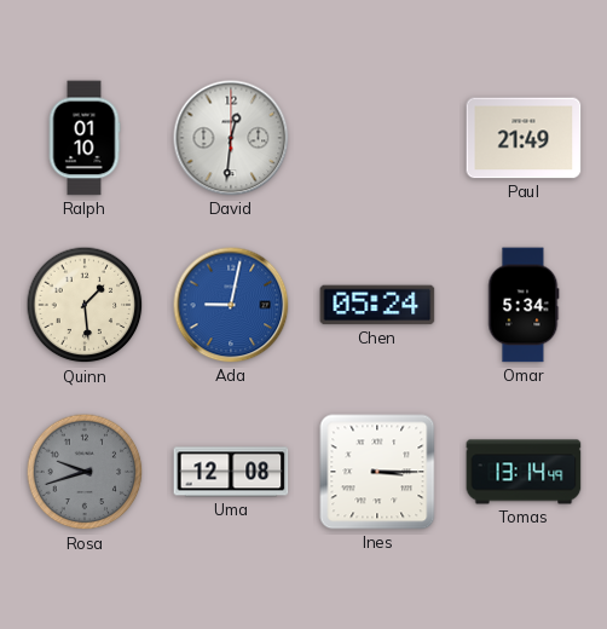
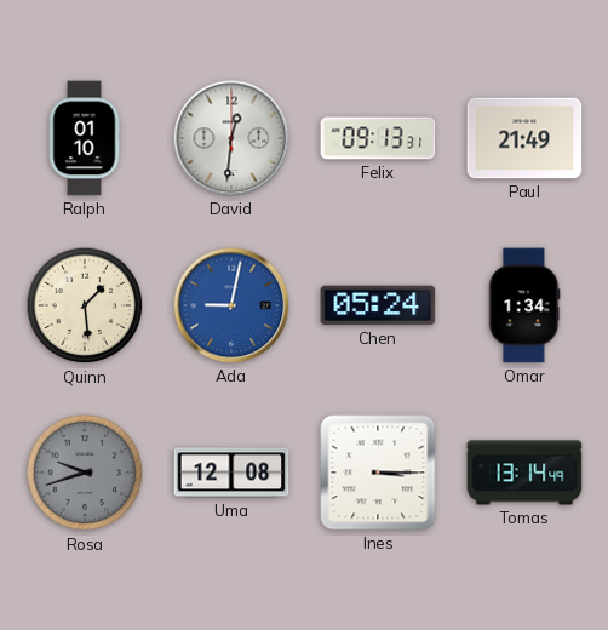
Felix: none -> 09:13 (378, 138)
Omar: 5:34 -> 1:34 (524, 305)
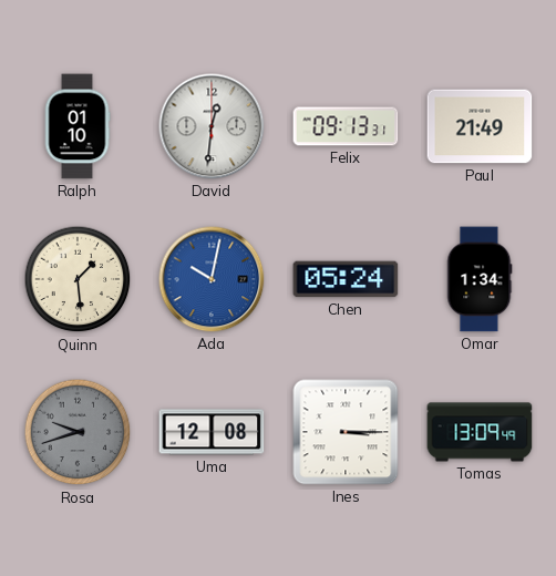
Ada: 9:02 -> 10:02 (212, 279)
Tomas: 13:14 -> 13:09 (480, 432)
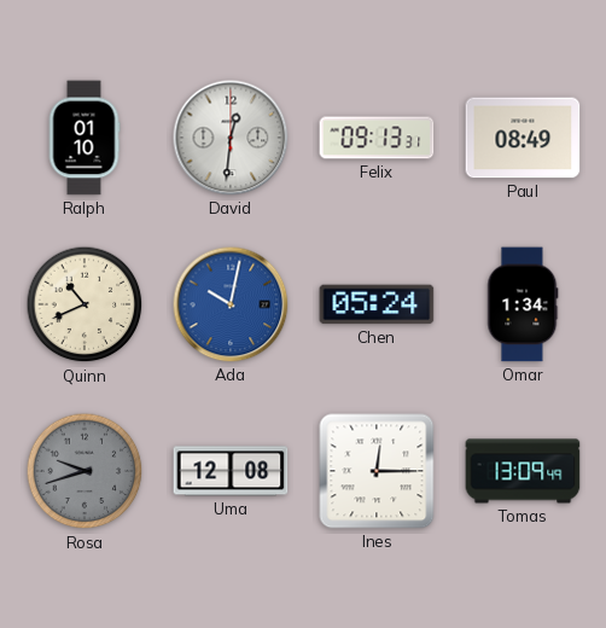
Paul: 21:49 -> 08:49 (523, 138)
Quinn: 1:29 -> 10:41 (85, 304)
Ines: 3:15 -> 12:15 (377, 471)
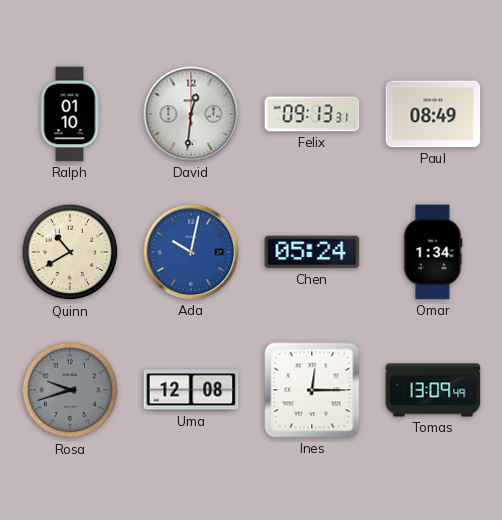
Quinn: 10:41 -> 10:40 (70, 252)
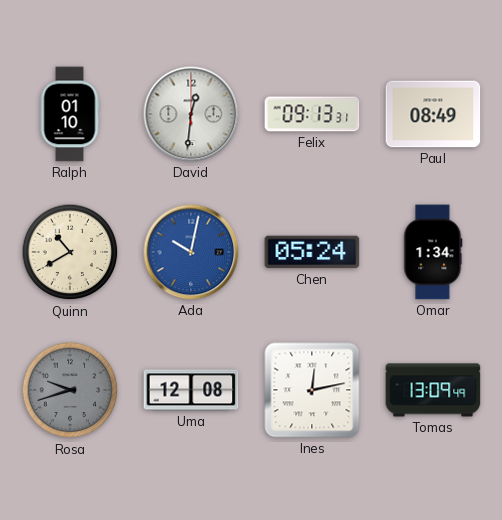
Ines: 12:15 -> 12:13 (312, 390)
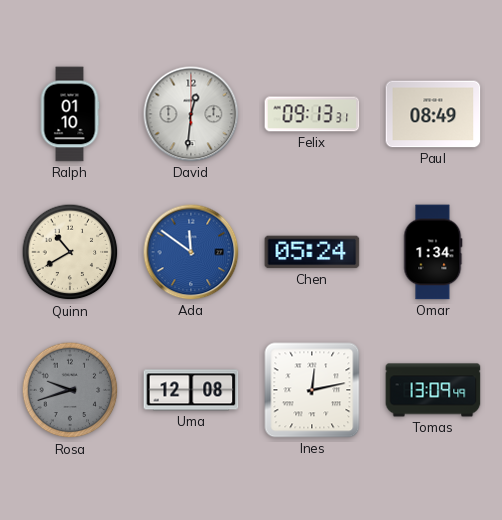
Ada: 10:02 -> 11:51 (191, 252)
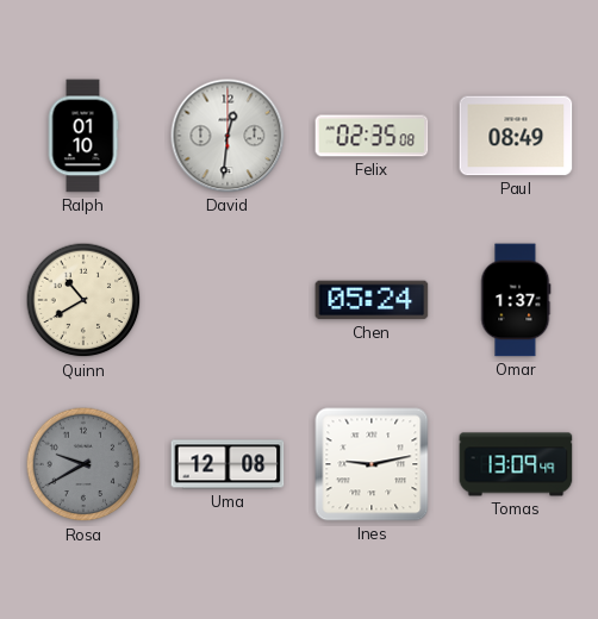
Felix: 09:13 -> 02:35 (372, 136)
Ada: 11:51 -> none (191, 252)
Omar: 1:34 -> 1:37 (516, 300)
Rosa: 9:42 -> 9:40 (83, 464)
Ines: 12:13 -> 9:13 (372, 464)
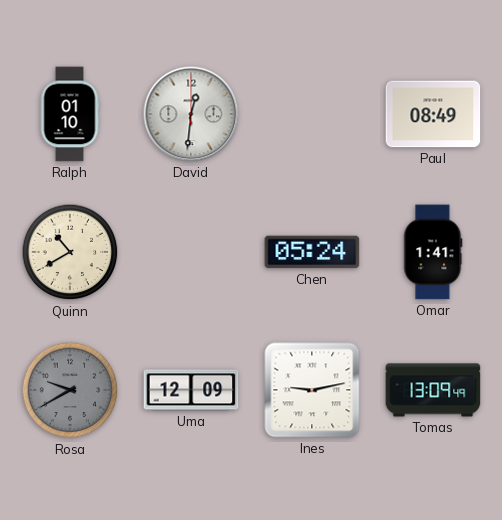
Felix: 02:35 -> none (372, 136)
Omar: 1:37 -> 1:41 (433, 252)
Uma: 12:08 -> 12:09 (191, 390)
